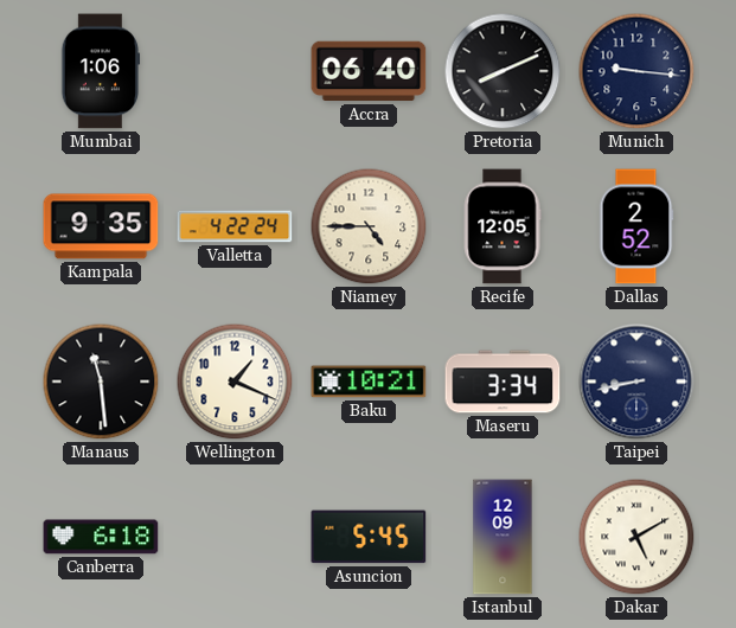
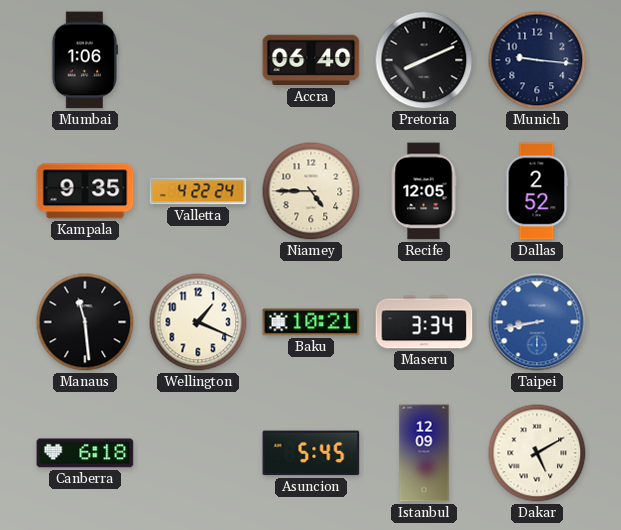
Taipei dial: navy -> blue (537, 322)
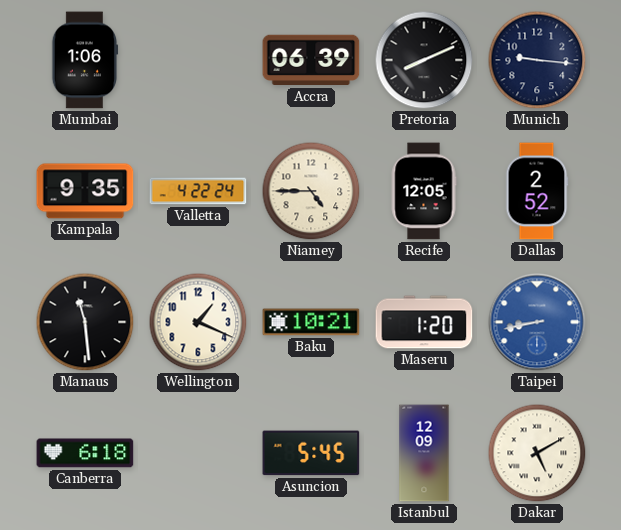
Accra: 06:40 -> 06:39 (311, 60)
Maseru: 3:34 -> 1:20 (424, 322)
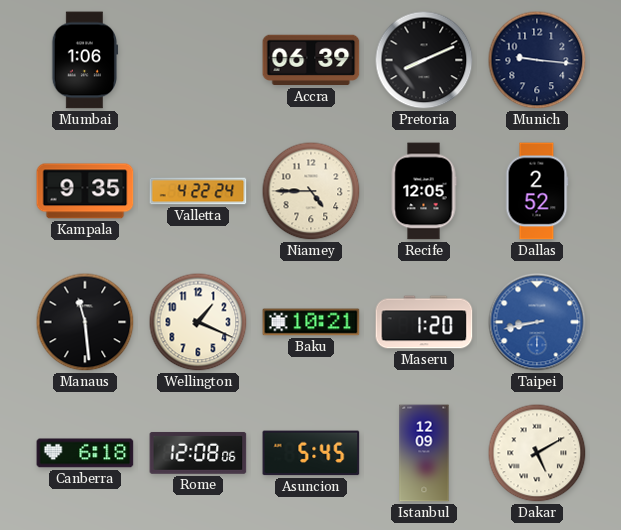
Rome: none -> 12:08 (198, 453)
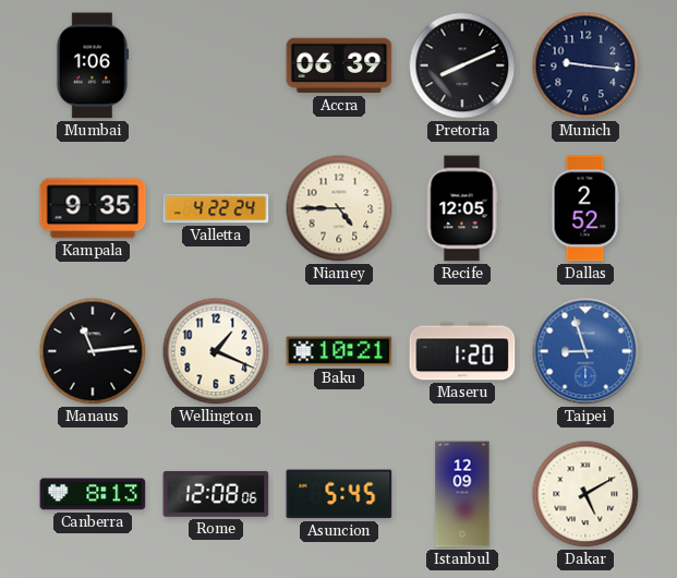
Manaus: 11:29 -> 11:14 (93, 351)
Taipei: 8:43 -> 8:57 (585, 351)
Canberra: 6:18 -> 8:13 (93, 494)
